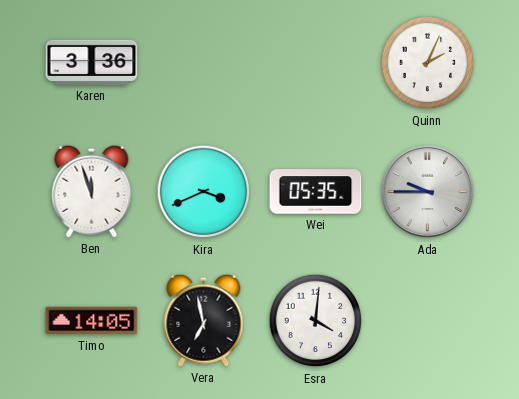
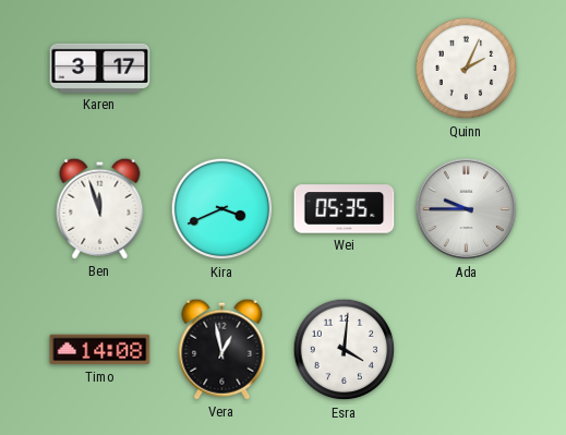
Karen: 3:36 -> 3:17 (100, 68)
Timo: 14:05 -> 14:08 (100, 350)
Vera: 6:58 -> 12:58 (222, 349)
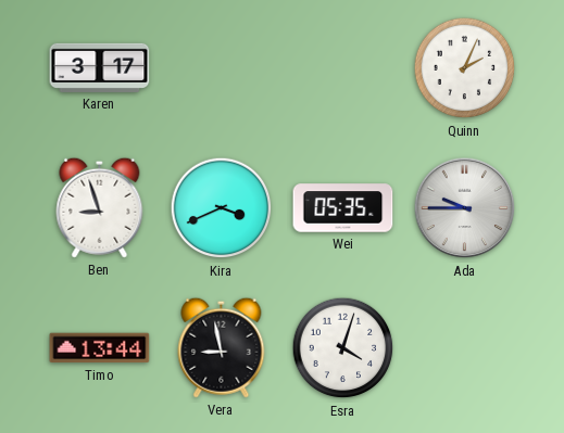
Ben: 11:57 -> 8:57 (100, 207)
Timo: 14:08 -> 13:44 (100, 348)
Vera: 12:58 -> 8:58 (222, 347)
Esra: 4:01 -> 4:03 (343, 348)
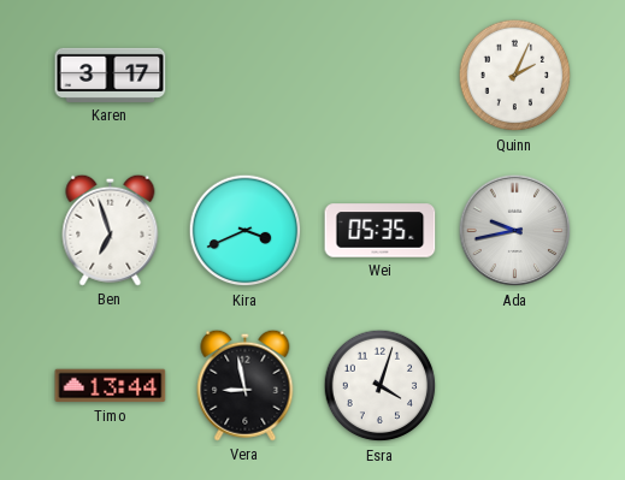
Ben: 8:57 -> 6:57 (111, 230)
Ada: 9:45 -> 9:43 (515, 231)
